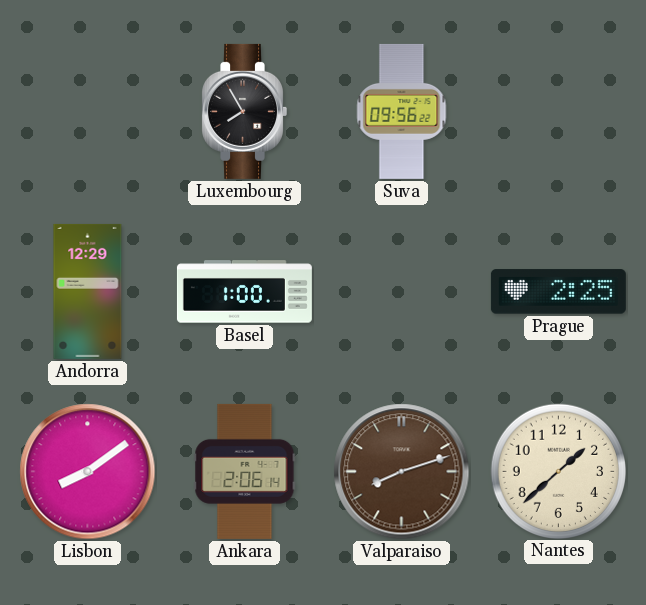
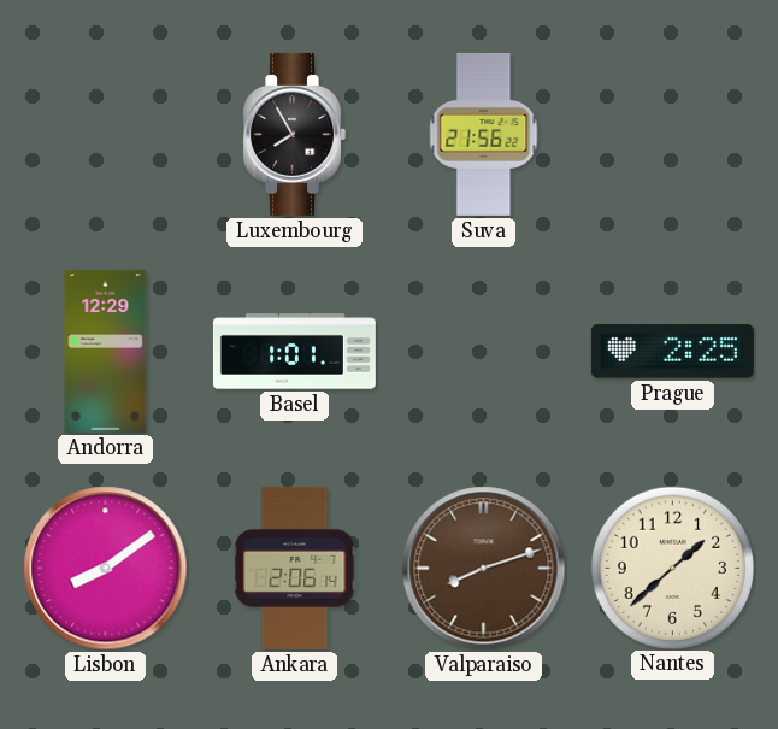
Suva: 09:56 -> 21:56 (484, 134)
Basel: 1:00 -> 1:01 (294, 352)
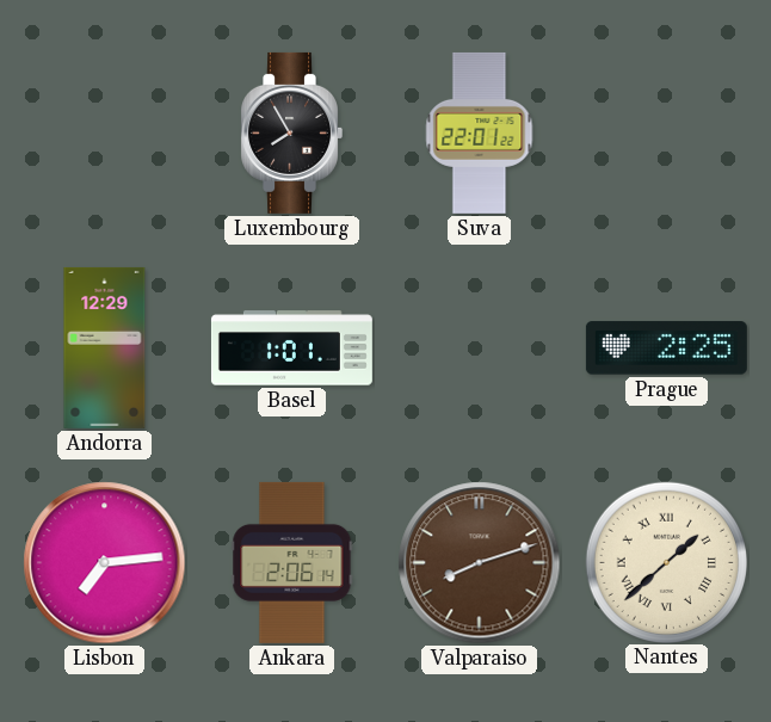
Suva: 21:56 -> 22:01 (480, 132)
Lisbon: 8:09 -> 7:14 (105, 563)
Nantes numerals: Arabic -> Roman (666, 562)
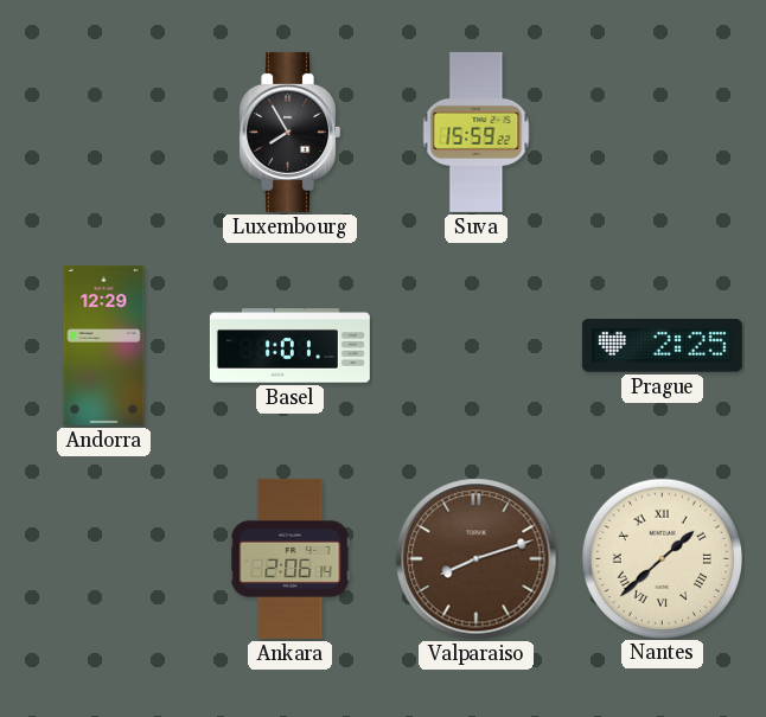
Suva: 22:01 -> 15:59 (477, 132)
Lisbon: 7:14 -> none (105, 563)
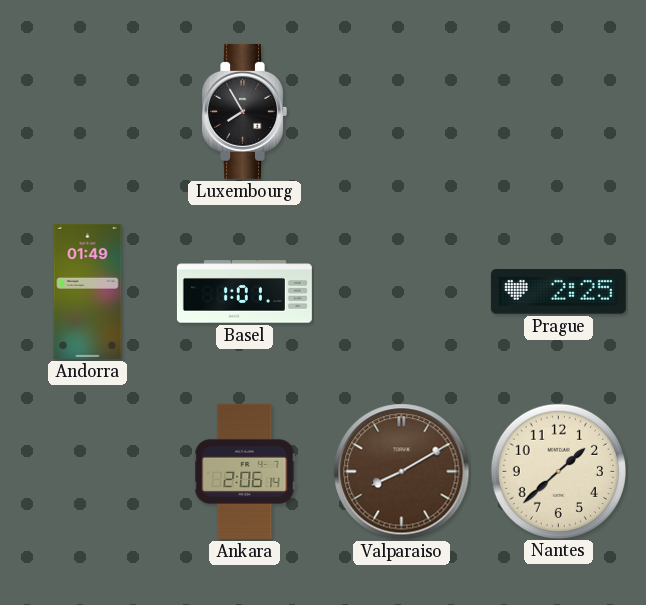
Suva: 15:59 -> none (477, 132)
Andorra: 12:29 -> 01:49 (88, 291)
Valparaiso: 8:12 -> 8:10 (402, 472)
Nantes numerals: Roman -> Arabic (558, 471)
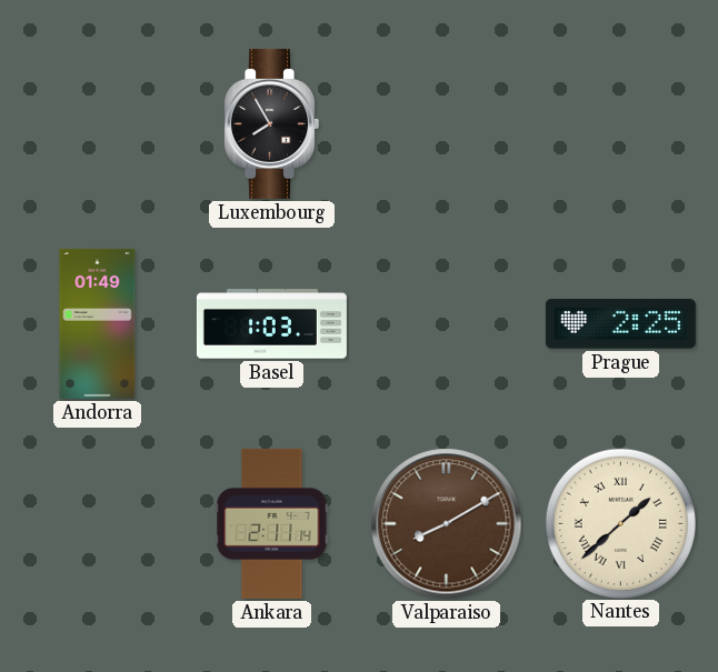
Basel: 1:01 -> 1:03 (271, 324)
Ankara: 2:06 -> 2:11 (272, 523)
Nantes numerals: Arabic -> Roman (620, 523)
